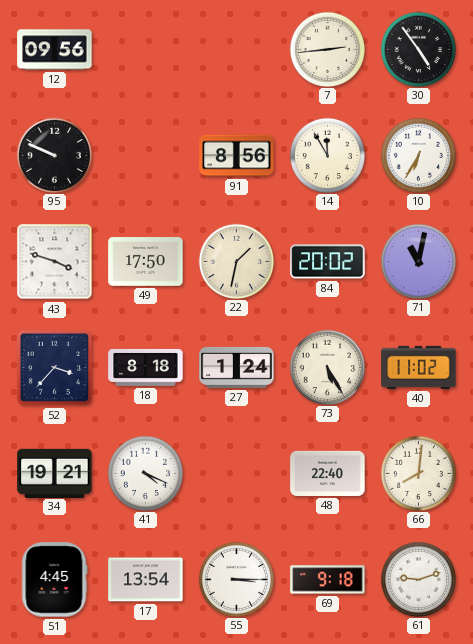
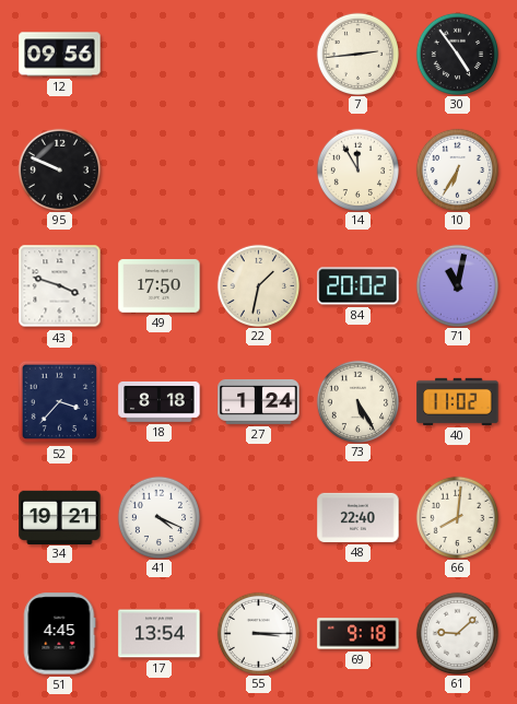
91: 8:56 -> none (237, 156)
61: 9:12 -> 9:08 (457, 633)
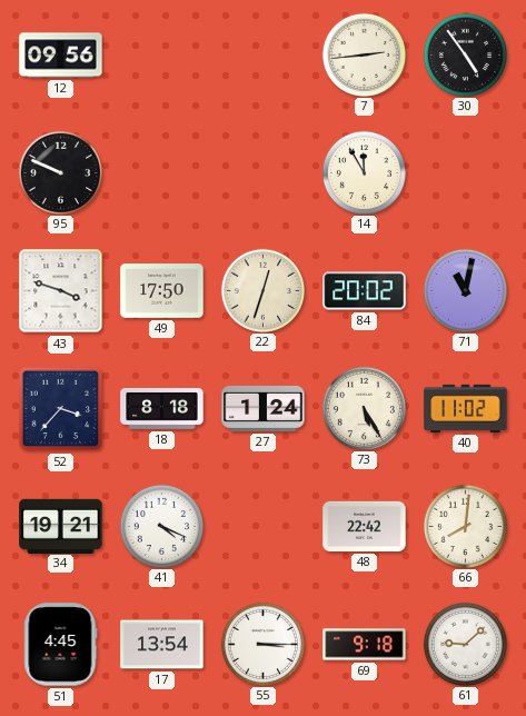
10: 6:35 -> none (457, 169)
22: 1:32 -> 12:33 (262, 290)
48: 22:40 -> 22:42 (365, 526)
